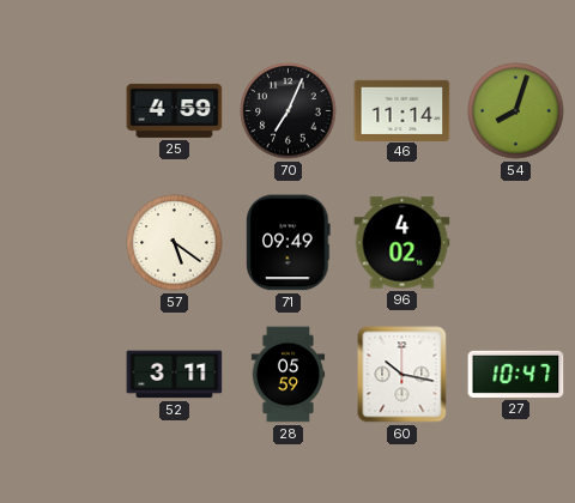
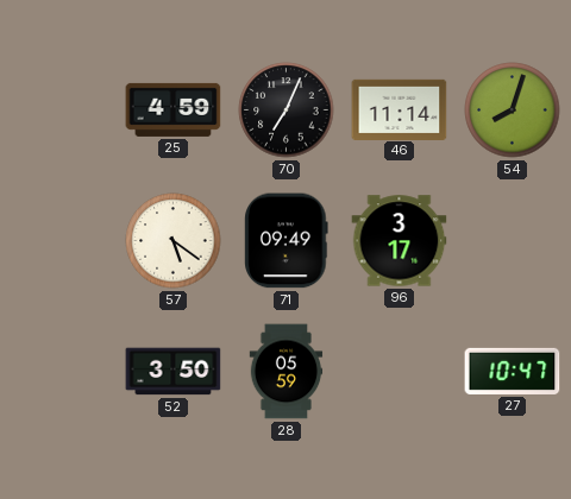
96: 4:02 -> 3:17 (400, 241)
52: 3:11 -> 3:50 (174, 372)
60: 10:17 -> none (402, 375)
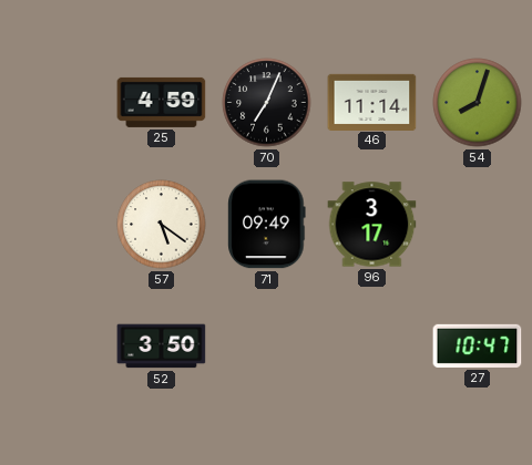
28: 05:59 -> none (287, 372)
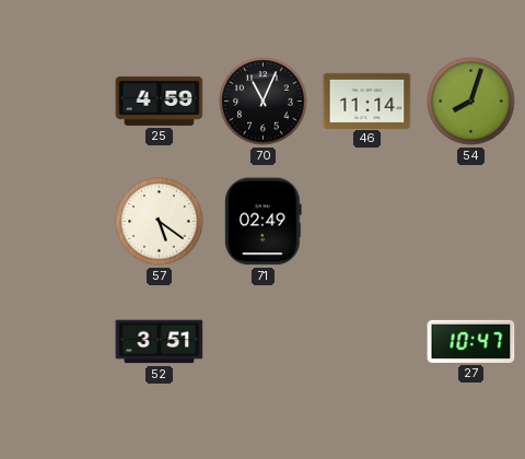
70: 7:04 -> 11:04 (264, 102)
71: 09:49 -> 02:49 (264, 222)
96: 3:17 -> none (372, 225)
52: 3:50 -> 3:51 (160, 342)
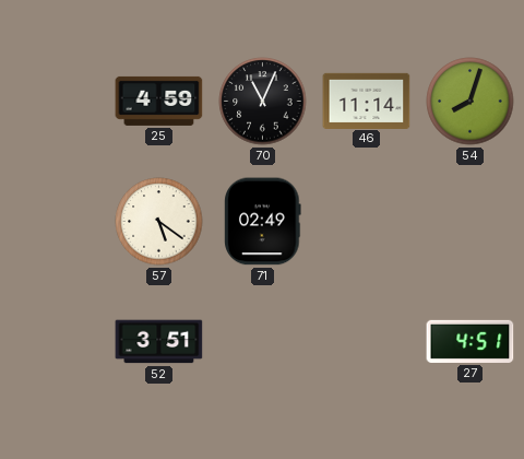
27: 10:47 -> 4:51 (471, 341)
